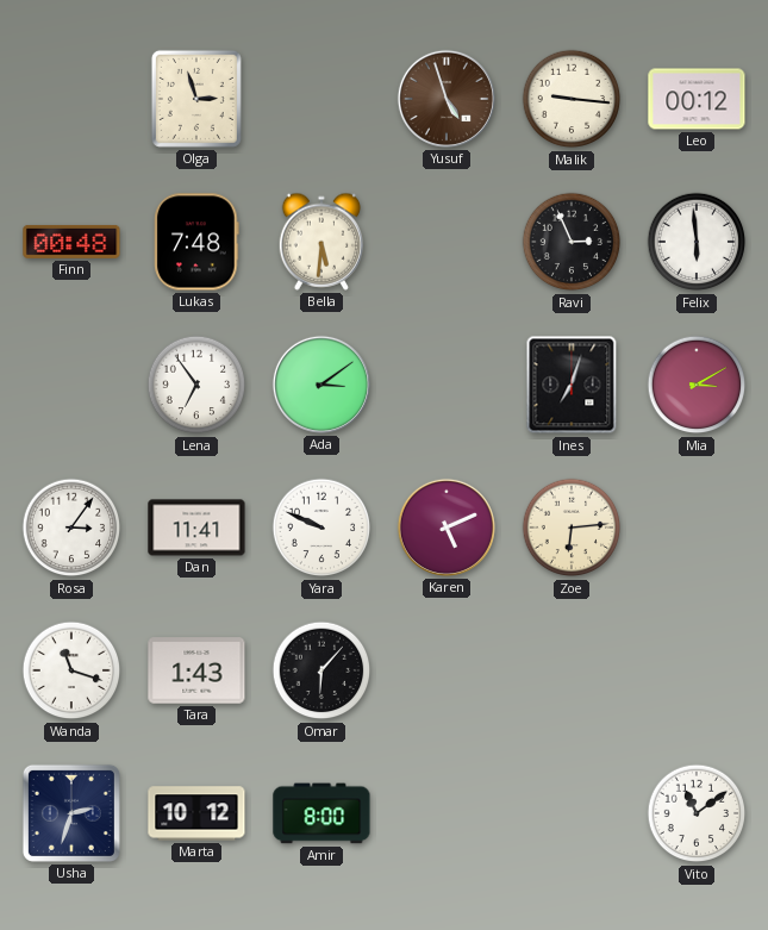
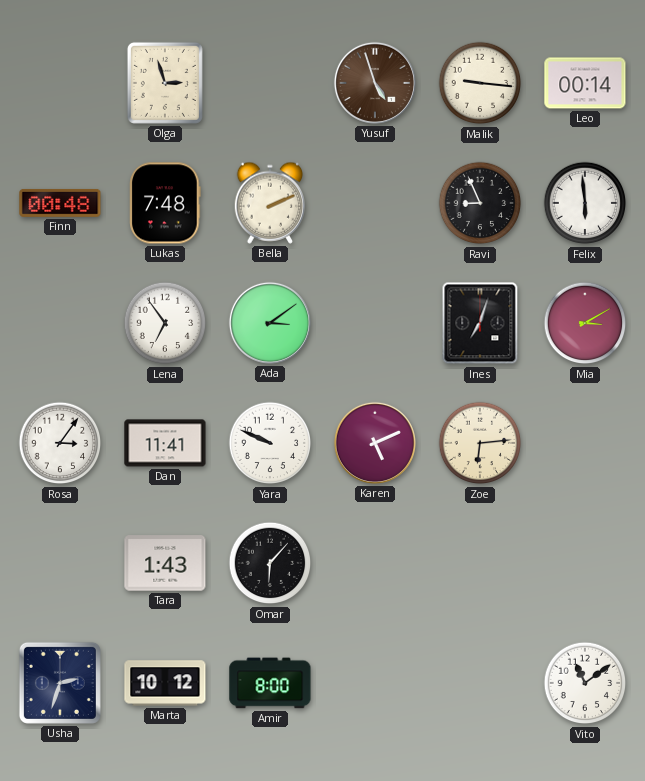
Leo: 00:12 -> 00:14 (585, 83)
Bella: 5:31 -> 2:11 (269, 203)
Ravi: 2:56 -> 8:56 (480, 203)
Wanda: 11:18 -> none (71, 670)
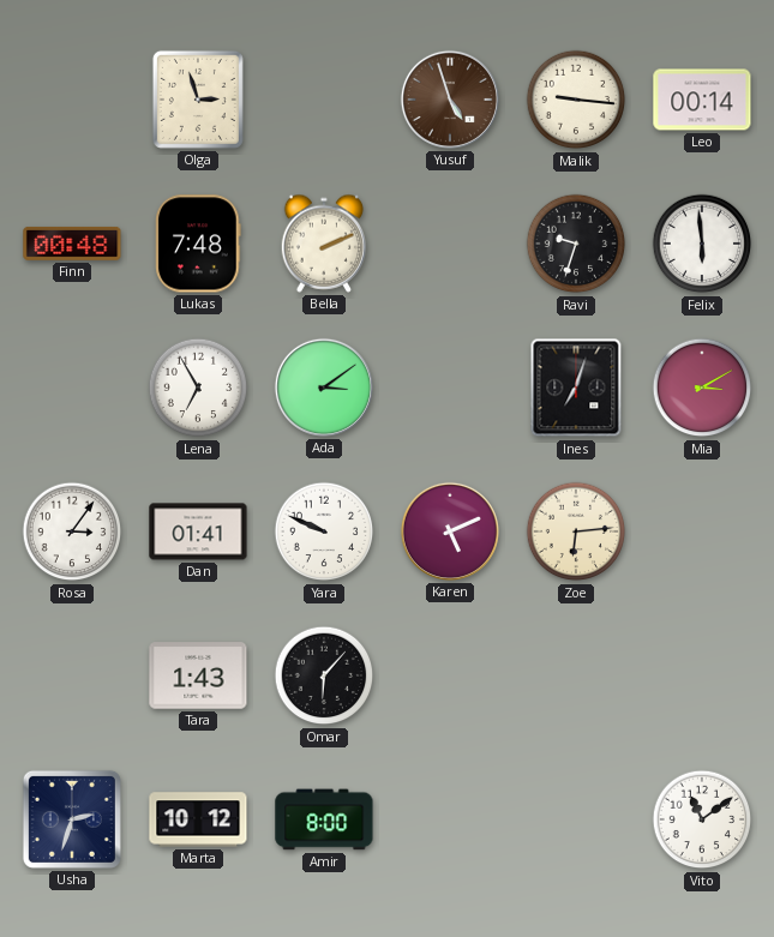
Ravi: 8:56 -> 9:33 (576, 244)
Lena: 6:54 -> 6:55 (198, 388)
Dan: 11:41 -> 01:41 (198, 531)
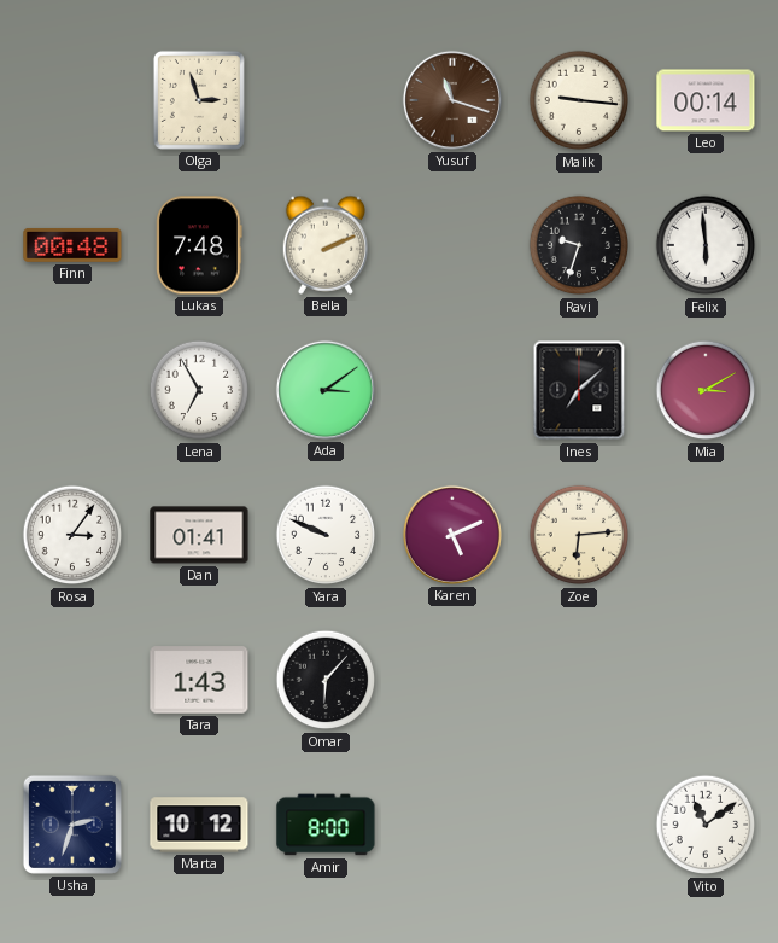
Yusuf: 4:57 -> 11:18 (452, 100)
Ines: 7:03 -> 7:08 (579, 390)
